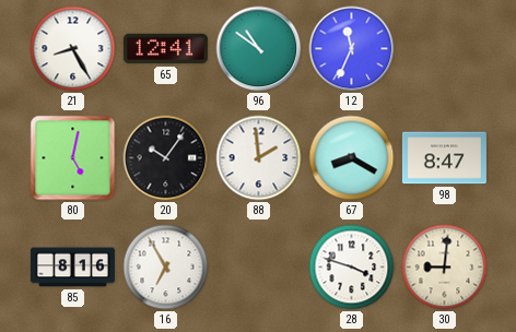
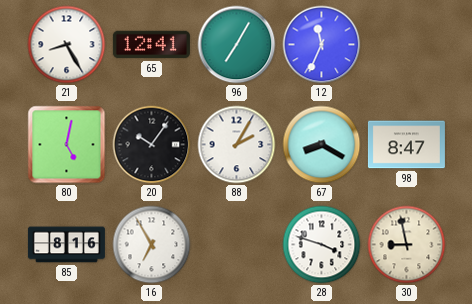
96: 10:51 -> 7:05 (237, 45)
88: 1:59 -> 2:05 (237, 145)
30: 9:01 -> 8:58 (407, 245)
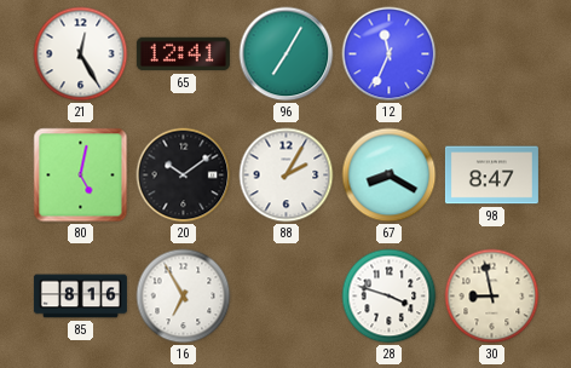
21: 8:25 -> 12:25 (81, 54)
20: 10:06 -> 10:09 (184, 176)
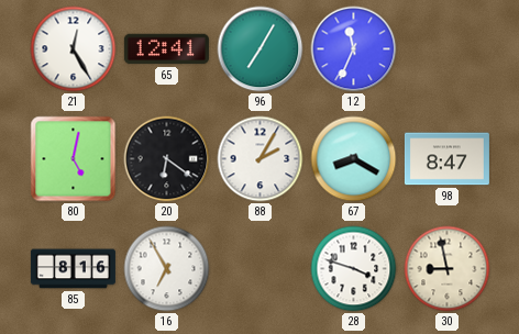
20: 10:09 -> 6:21 (167, 159)
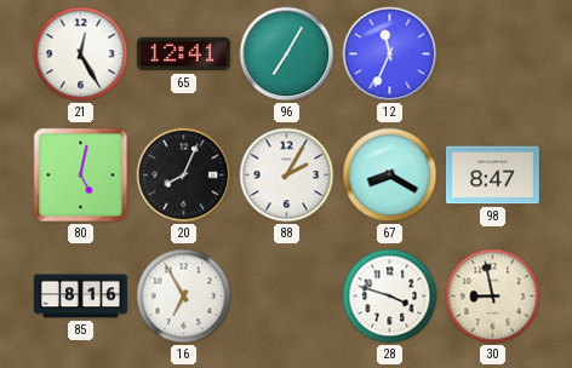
20: 6:21 -> 8:04 (184, 176)
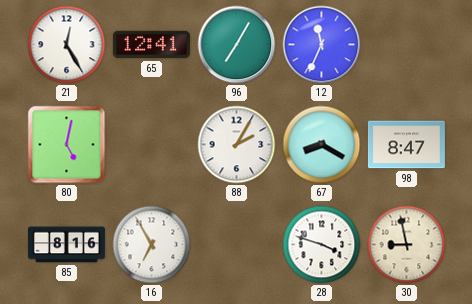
20: 8:04 -> none (184, 176)
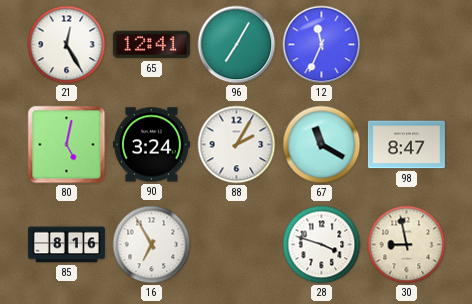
90: none -> 3:24 (151, 145)
67: 8:20 -> 11:20 (322, 145)
